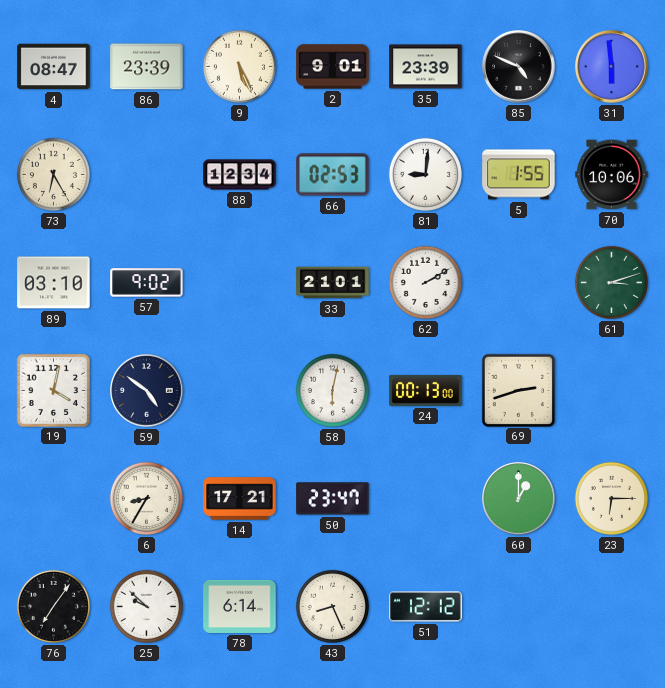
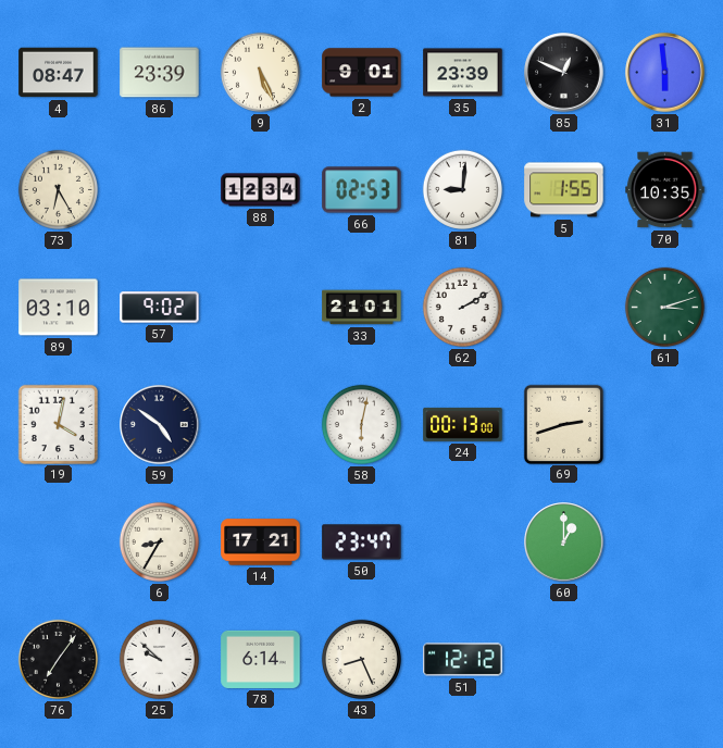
85: 4:49 -> 12:49 (564, 73)
70: 10:06 -> 10:35 (665, 190)
23: 6:15 -> none (611, 498)
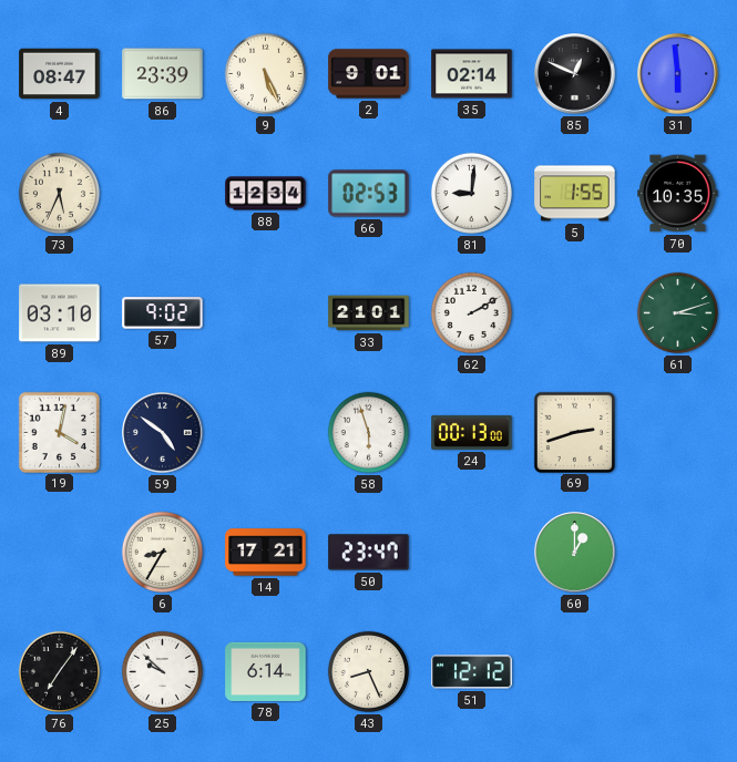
35: 23:39 -> 02:14 (472, 74)
73: 6:25 -> 5:34 (59, 193)
58: 6:02 -> 5:57 (368, 432)
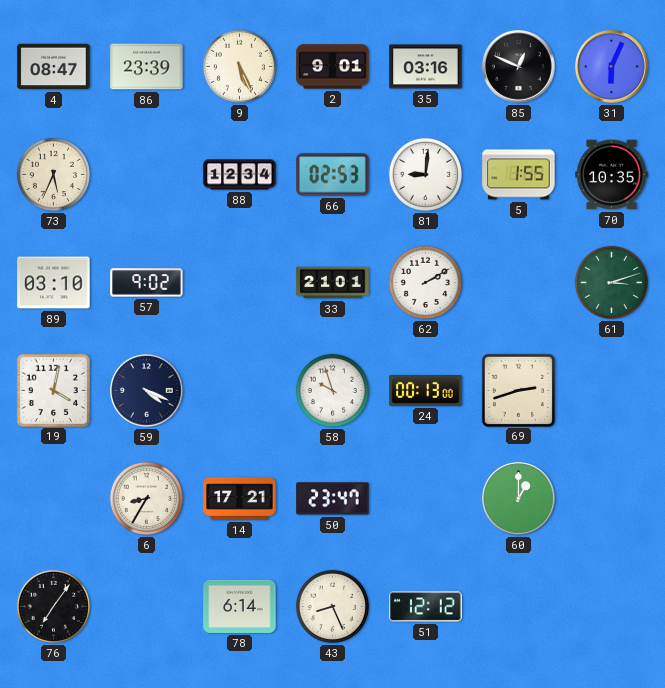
35: 02:14 -> 03:16 (426, 67)
31: 5:59 -> 6:04 (612, 67)
59: 4:51 -> 4:19 (147, 391)
58: 5:57 -> 9:57 (332, 390)
25: 9:52 -> none (162, 671)
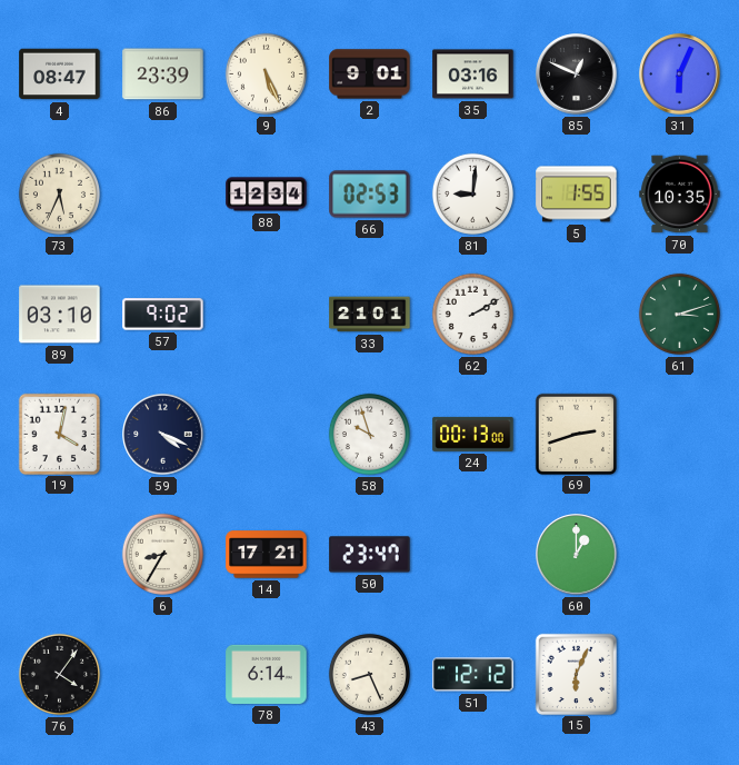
76: 7:06 -> 4:06 (59, 674)
15: none -> 6:04 (576, 674)
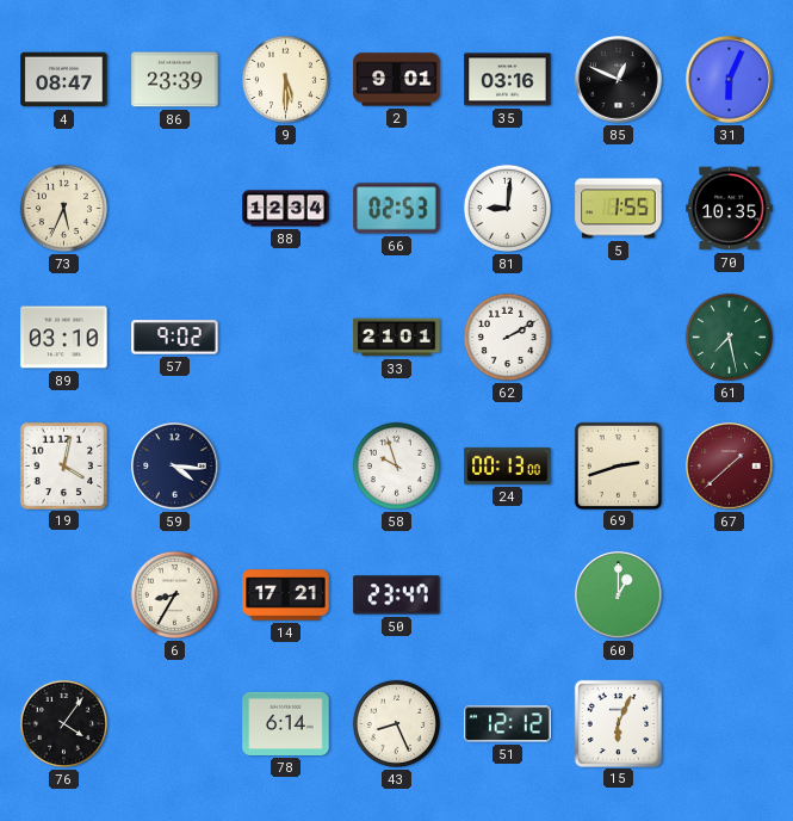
9: 5:26 -> 5:30 (285, 79)
61: 3:12 -> 7:28 (729, 337)
59: 4:19 -> 4:16 (175, 467)
67: none -> 1:38 (730, 467)
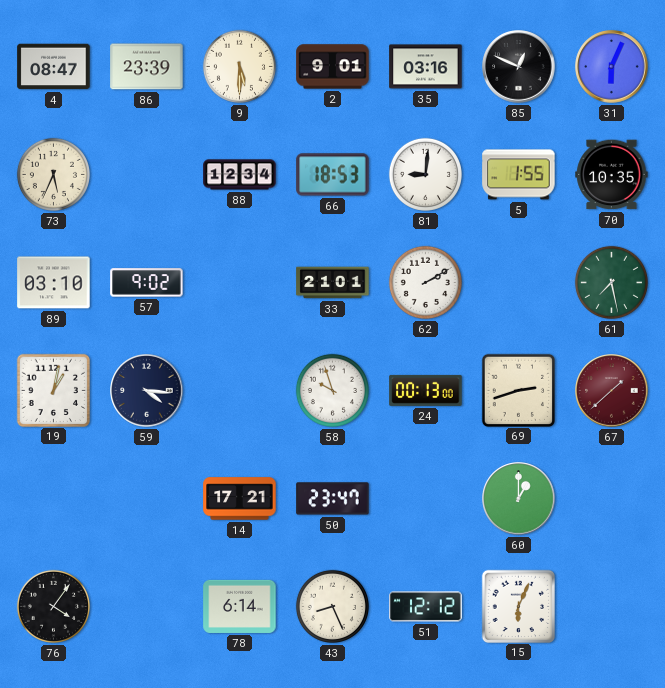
66: 02:53 -> 18:53 (333, 175)
19: 4:02 -> 1:02 (53, 390)
6: 8:35 -> none (174, 594)
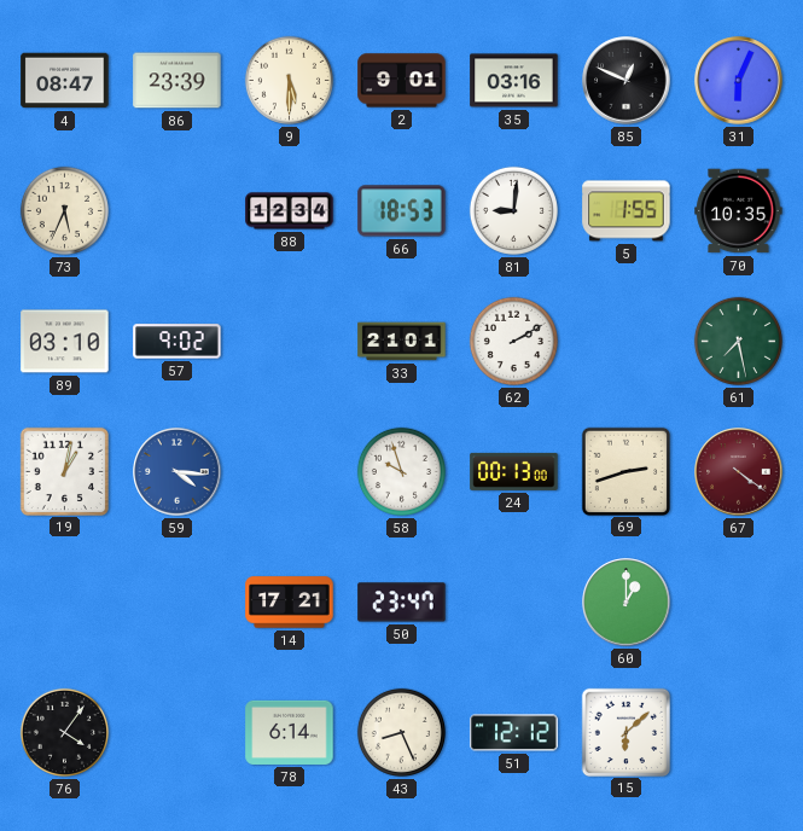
59 dial: navy -> blue (178, 472)
67: 1:38 -> 4:21 (739, 472)
15: 6:04 -> 6:08 (625, 732)
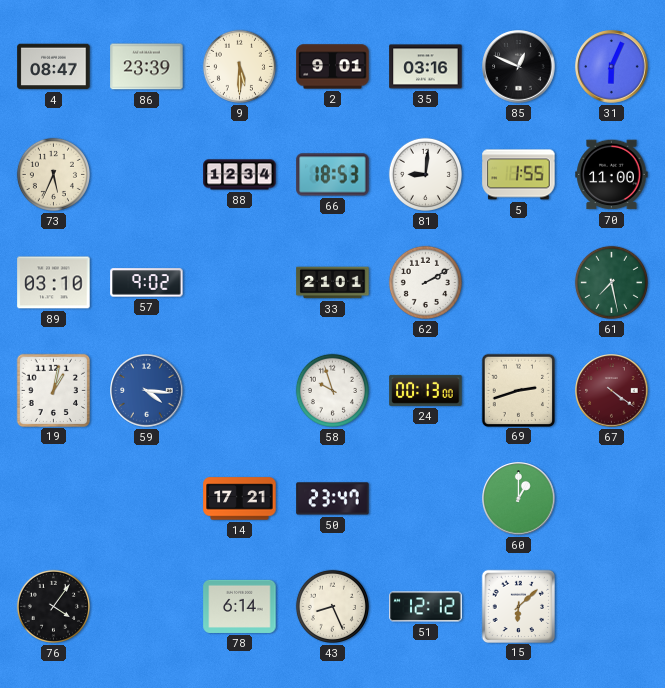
70: 10:35 -> 11:00 (612, 175)
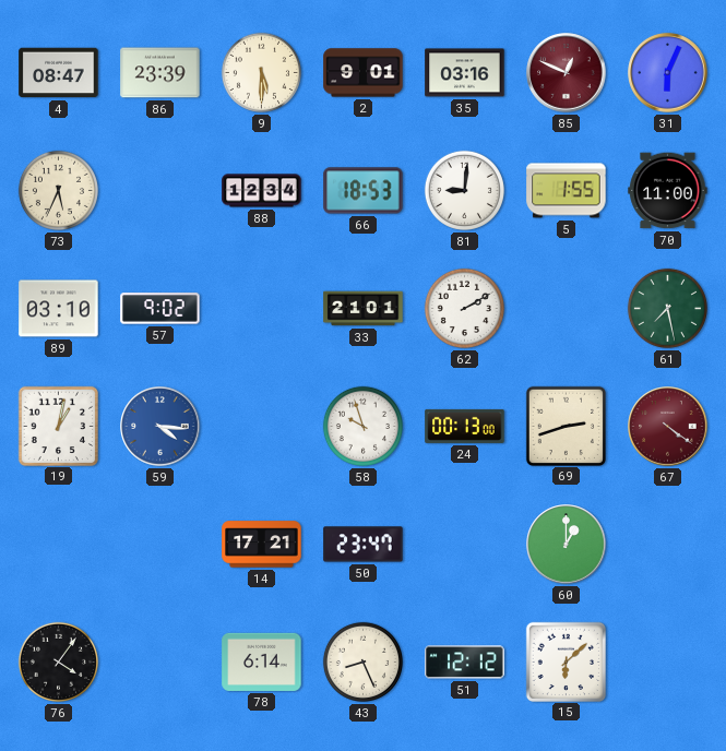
85 dial: black -> burgundy (567, 73)
